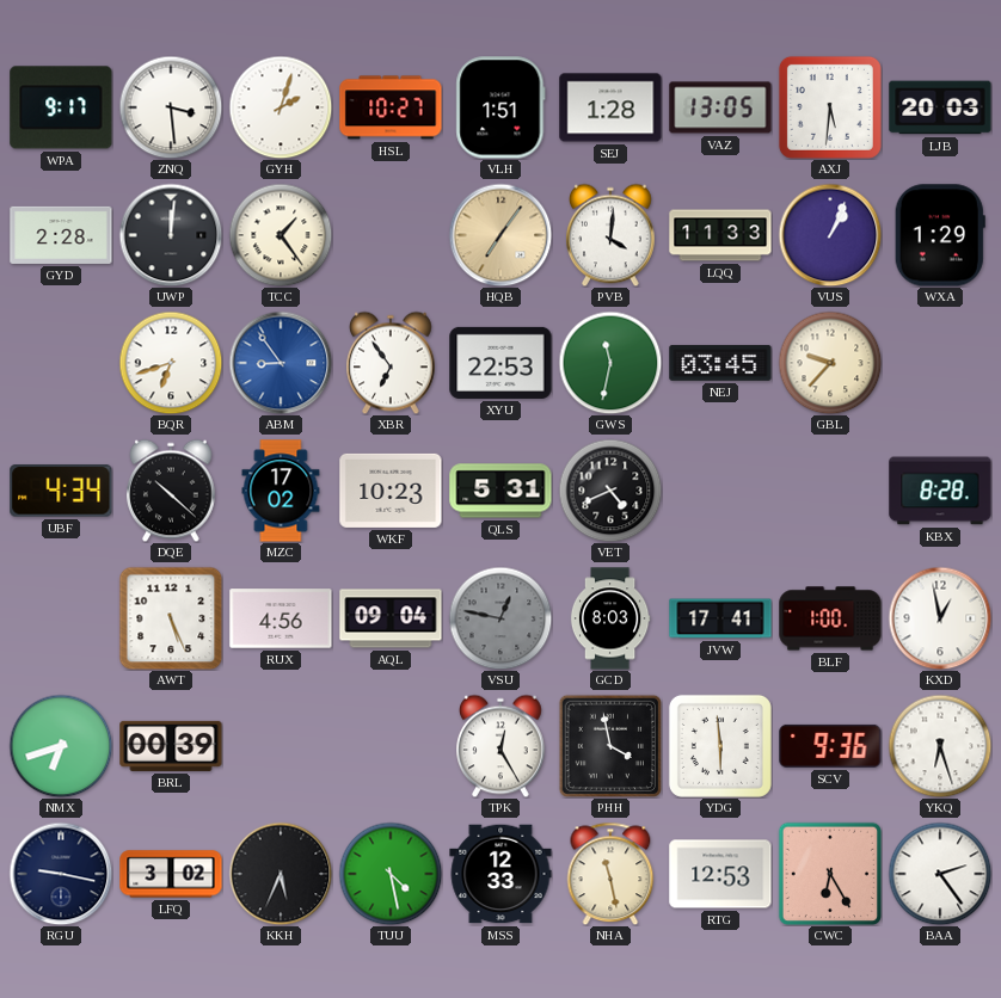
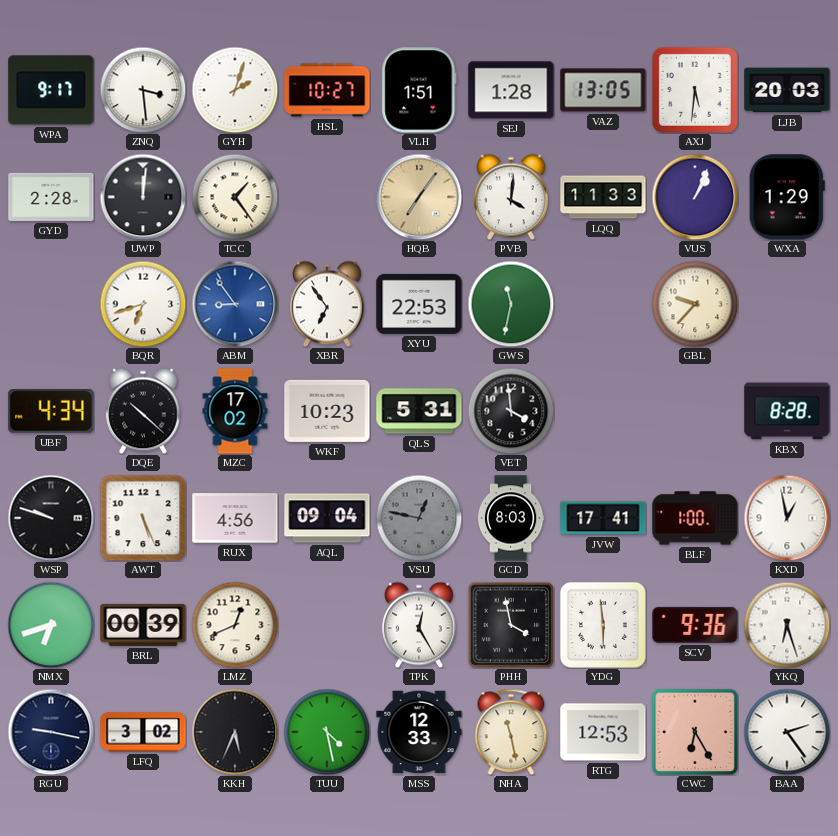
NEJ: 03:45 -> none (720, 363)
VET: 4:41 -> 3:59 (511, 411)
WSP: none -> 9:48 (51, 518)
LMZ: none -> 12:41 (235, 625)
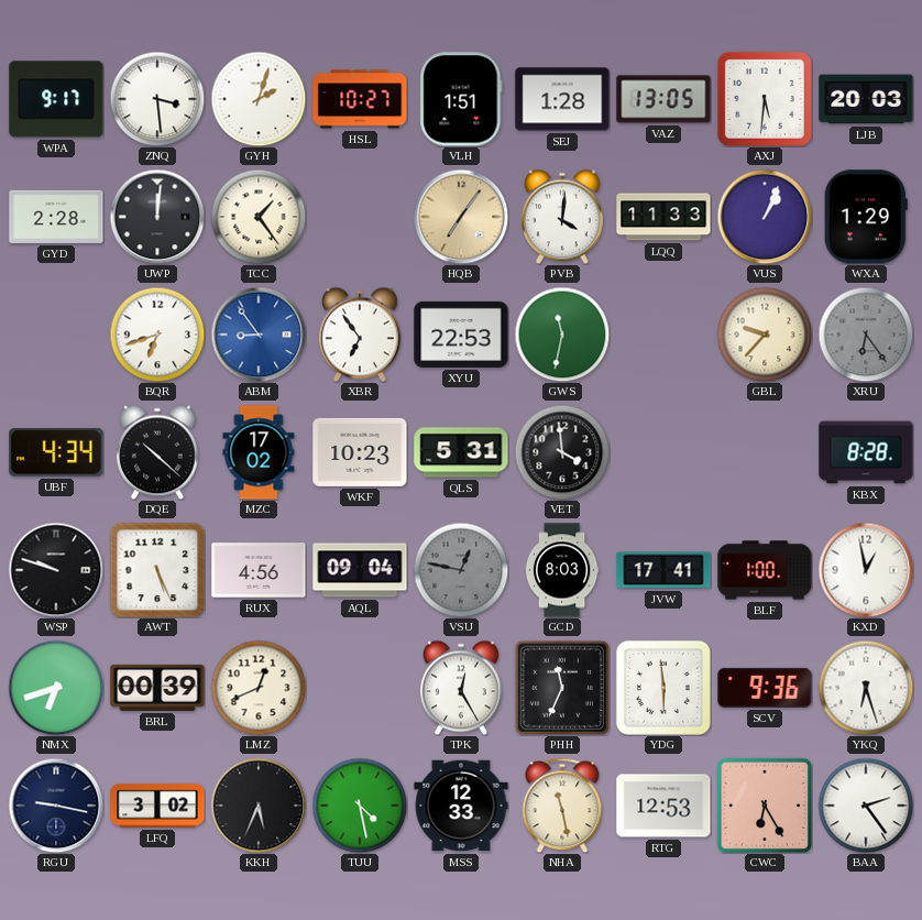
XRU: none -> 6:24 (866, 335)
PHH: 3:58 -> 11:34 (561, 687)
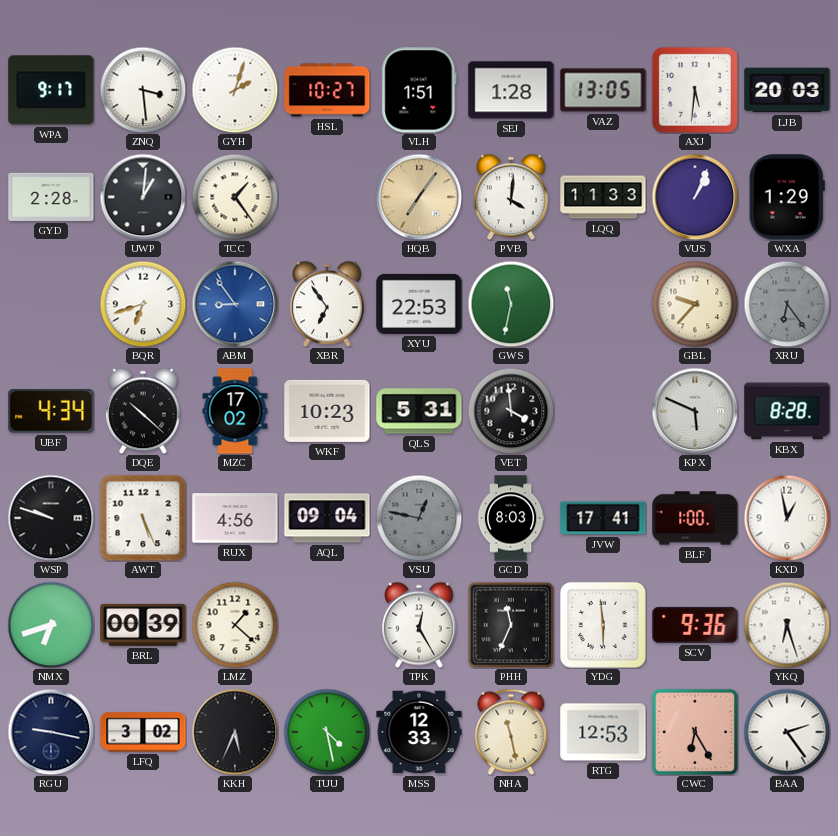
UWP: 12:01 -> 1:01 (143, 197)
KPX: none -> 5:49 (695, 411)
LMZ: 12:41 -> 1:22 (235, 625)
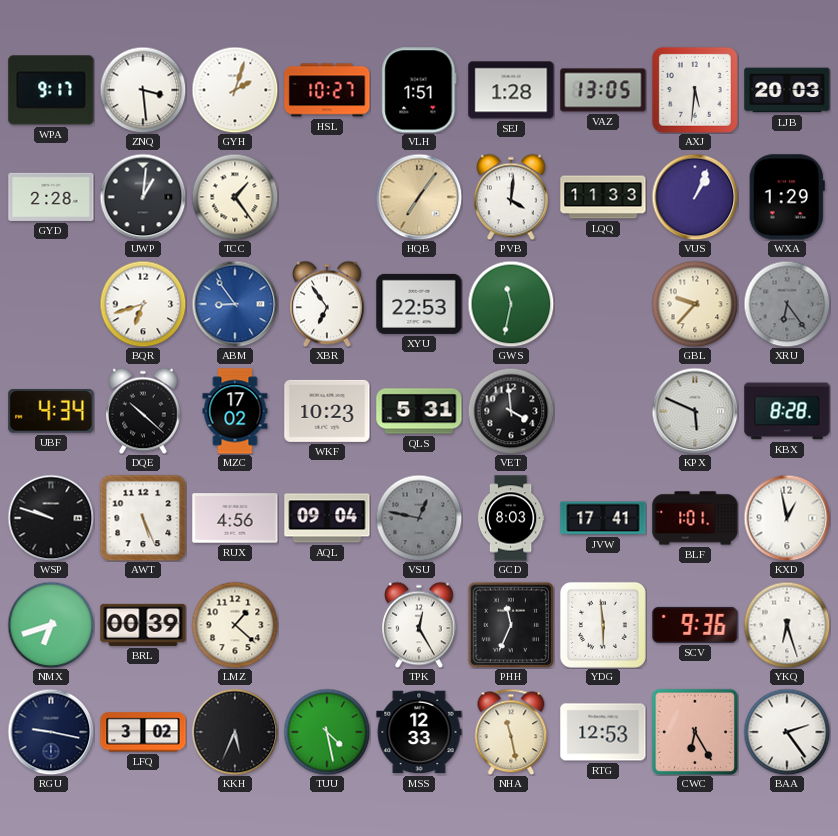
BLF: 1:00 -> 1:01 (695, 518)
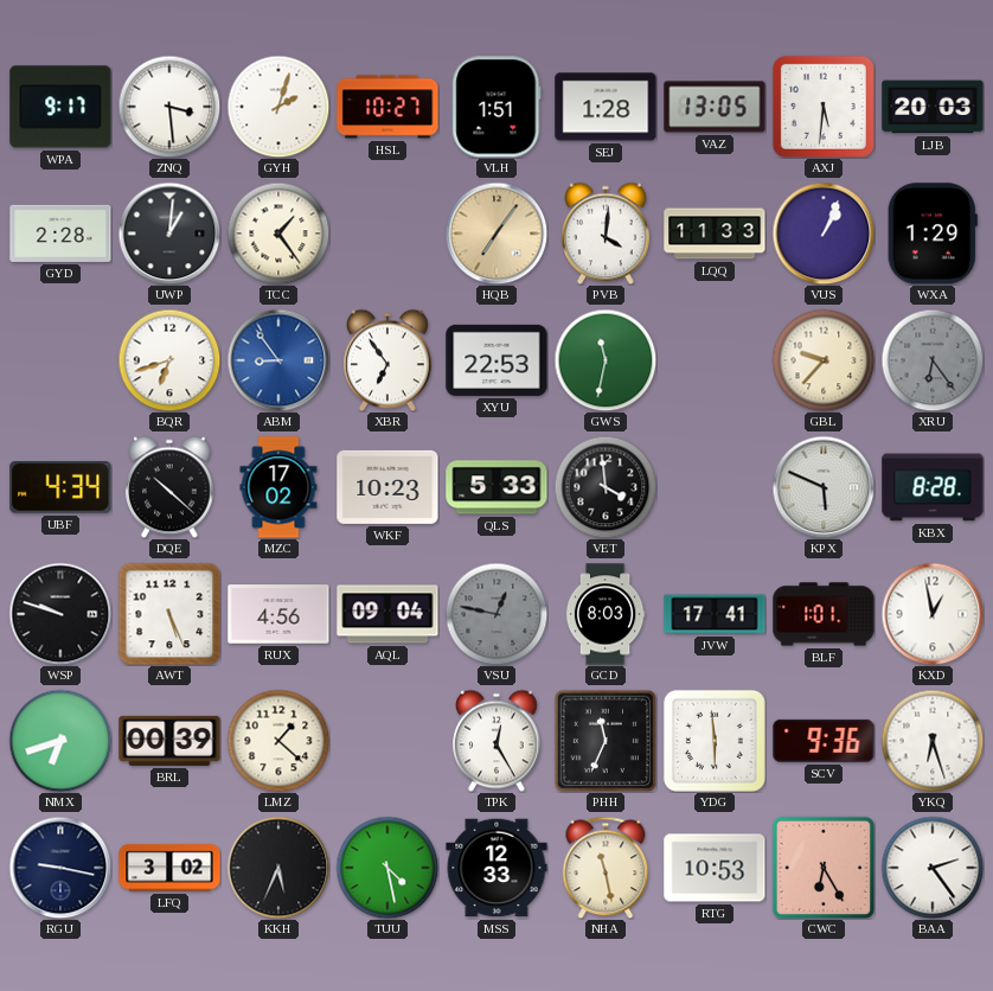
QLS: 5:31 -> 5:33 (496, 487)
RTG: 12:53 -> 10:53 (715, 868)
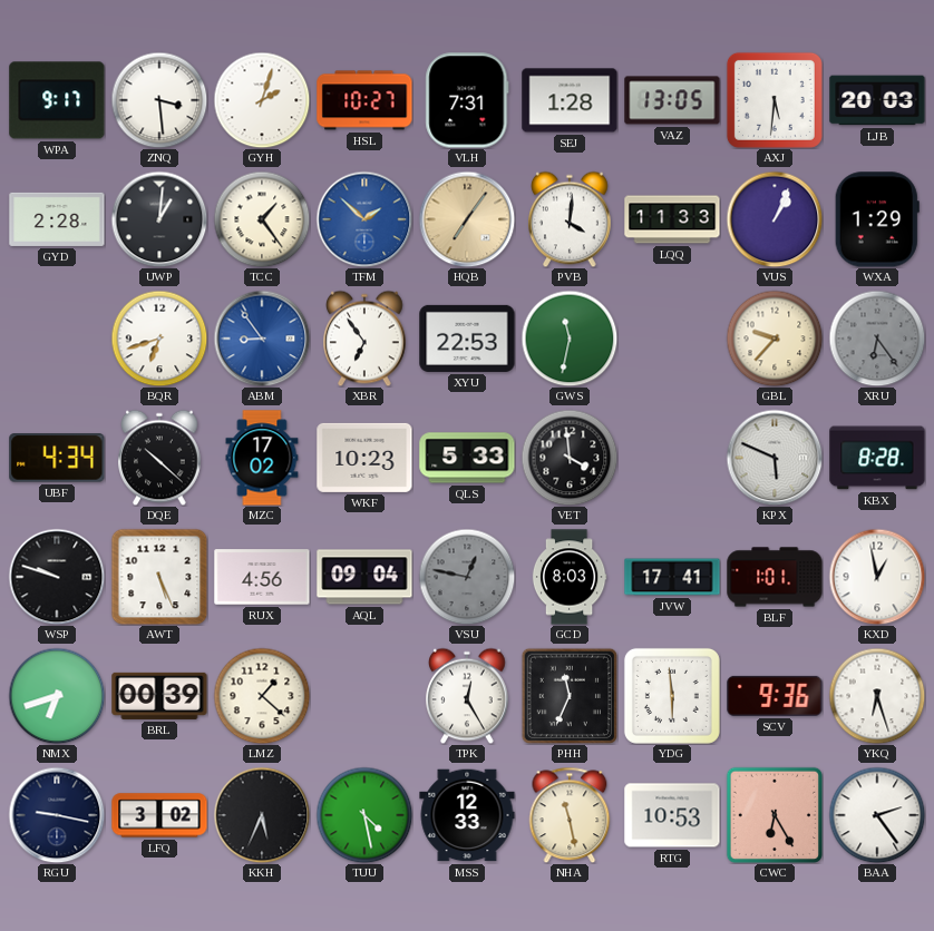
VLH: 1:51 -> 7:31 (467, 100)
TFM: none -> 1:52 (364, 219)
